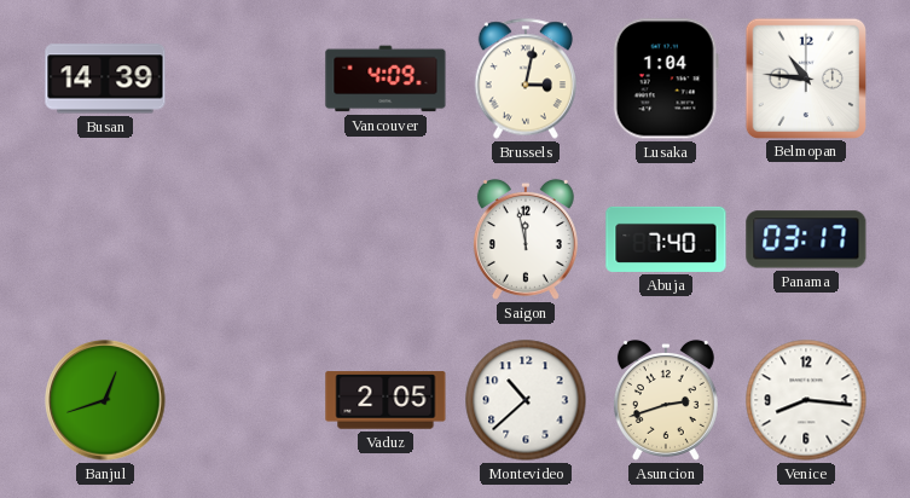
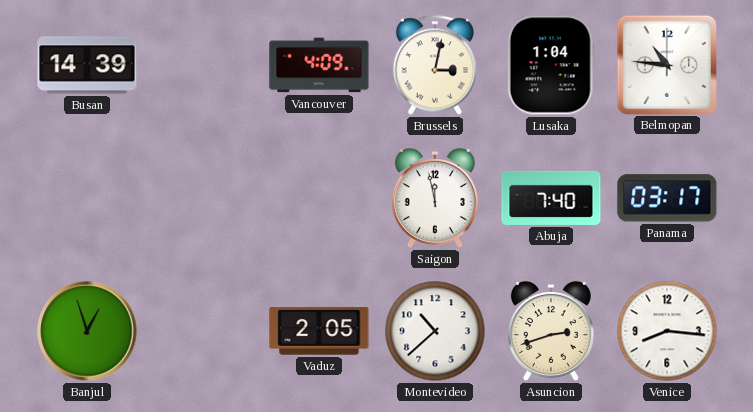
Banjul: 12:42 -> 12:57 (87, 331)
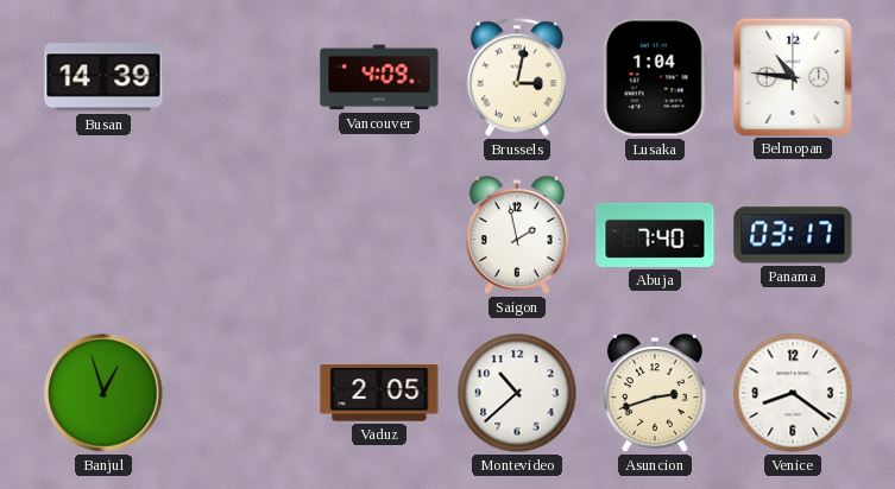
Saigon: 11:58 -> 1:58 (517, 235)
Venice: 8:16 -> 8:21 (793, 393)
